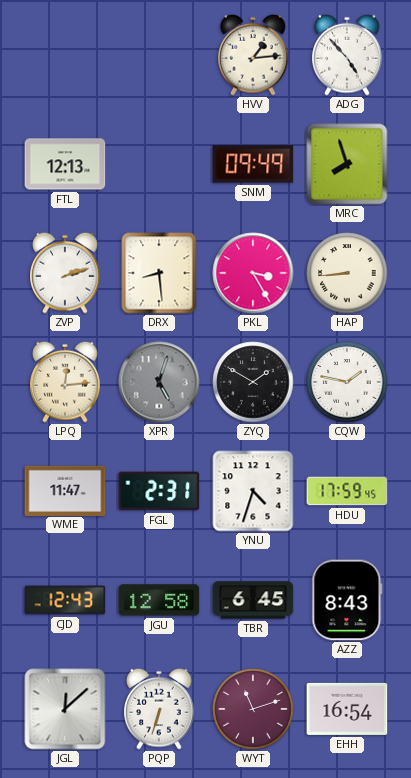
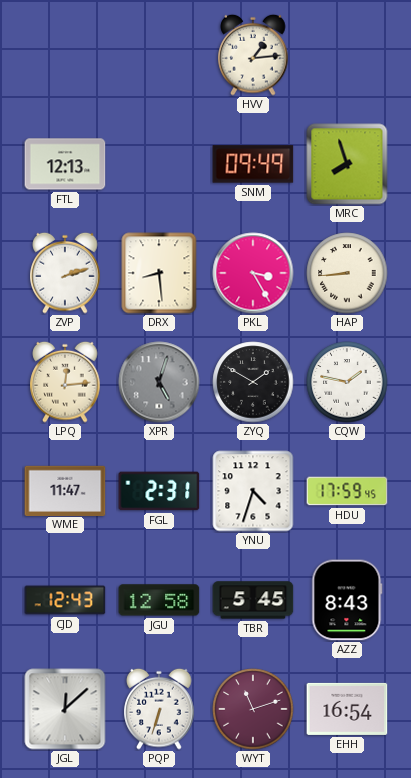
ADG: 4:53 -> none (347, 55)
TBR: 6:45 -> 5:45 (253, 600)
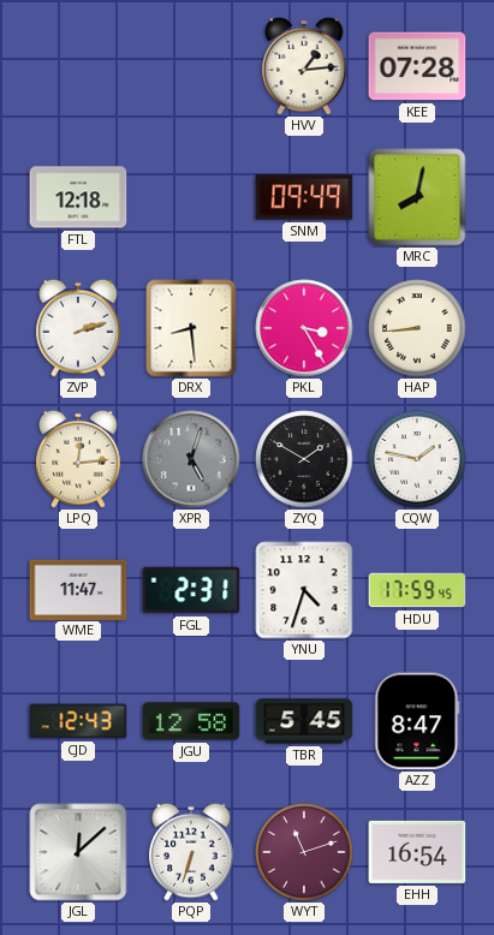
KEE: none -> 07:28 (417, 66)
FTL: 12:13 -> 12:18 (78, 197)
MRC: 7:57 -> 8:02 (417, 197)
AZZ: 8:43 -> 8:47 (417, 721)
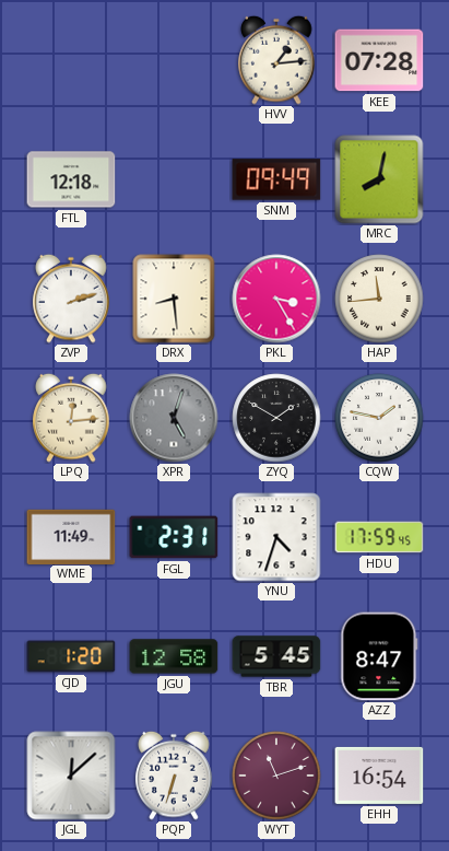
HAP: 8:44 -> 11:44 (379, 299)
WME: 11:47 -> 11:49 (71, 536)
CJD: 12:43 -> 1:20 (71, 656)
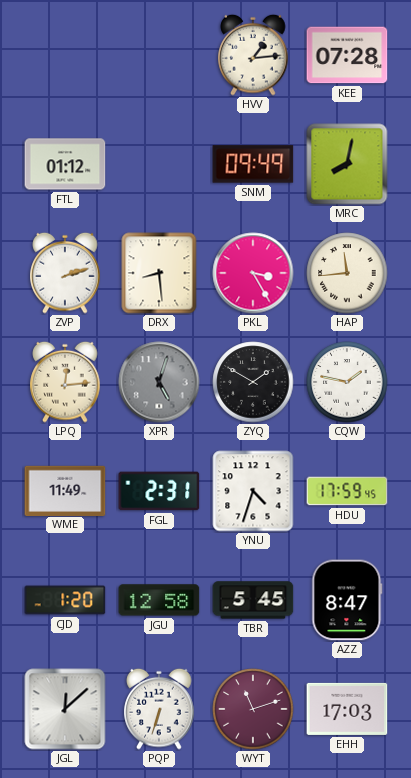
FTL: 12:18 -> 01:12 (65, 164)
EHH: 16:54 -> 17:03 (347, 709)
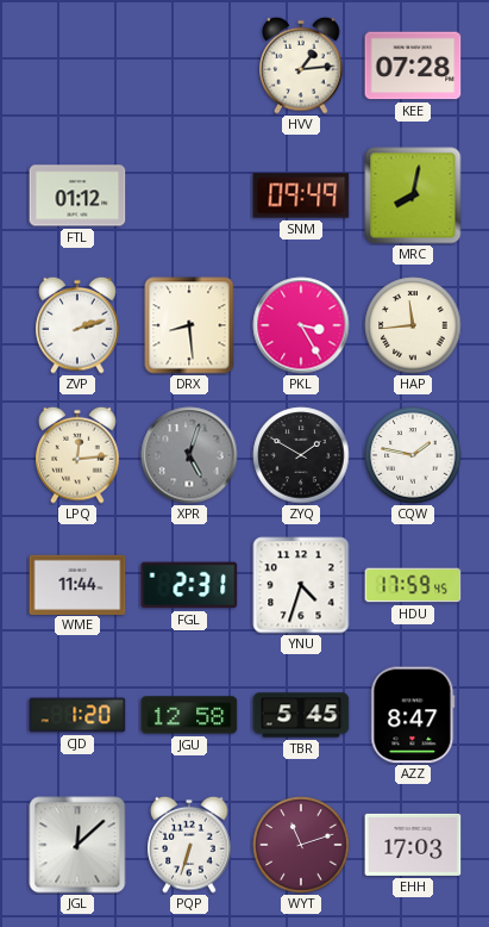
WME: 11:49 -> 11:44 (77, 584)
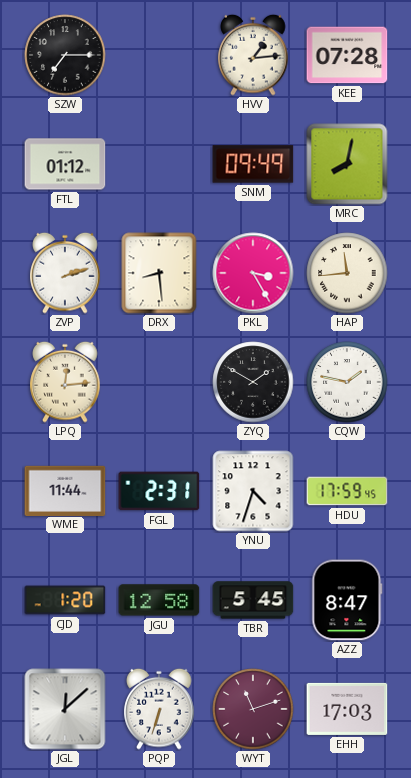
SZW: none -> 7:15 (65, 55)
XPR: 5:03 -> none (189, 455)
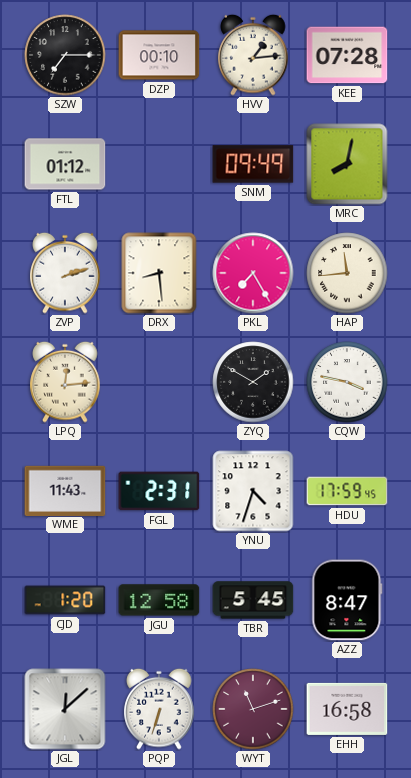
DZP: none -> 00:10 (159, 55)
PKL: 3:25 -> 7:25 (253, 273)
CQW: 1:47 -> 3:47 (347, 382)
WME: 11:44 -> 11:43 (65, 490)
EHH: 17:03 -> 16:58 (347, 709)
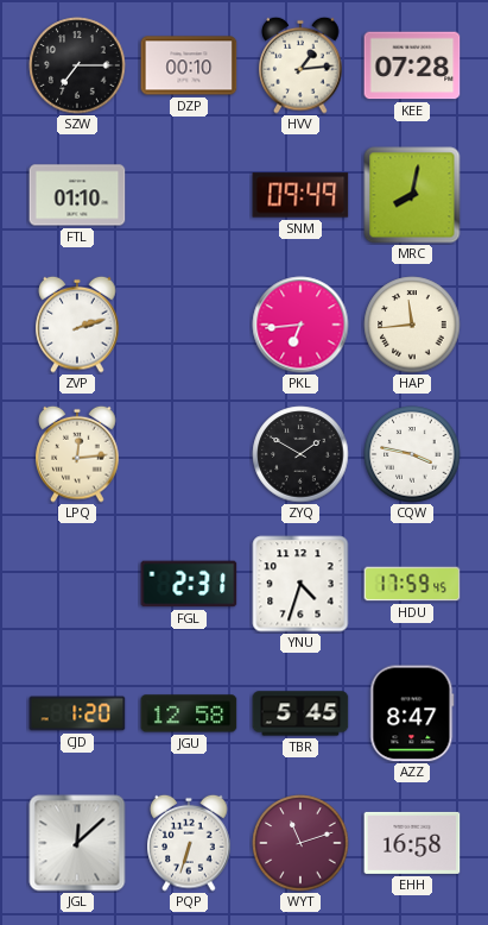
FTL: 01:12 -> 01:10 (77, 195)
DRX: 8:29 -> none (159, 273)
PKL: 7:25 -> 6:44 (300, 325)
WME: 11:43 -> none (65, 490)
